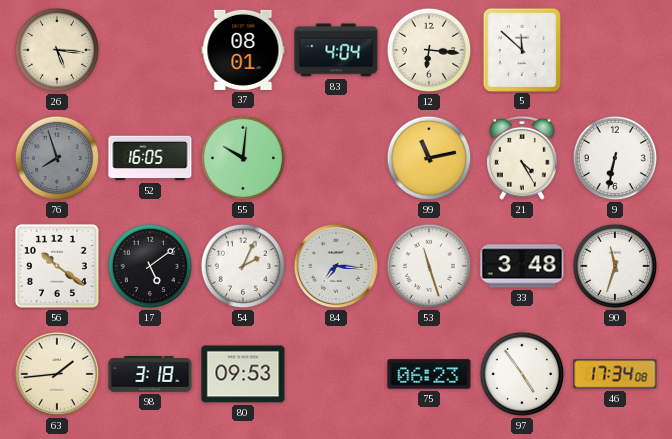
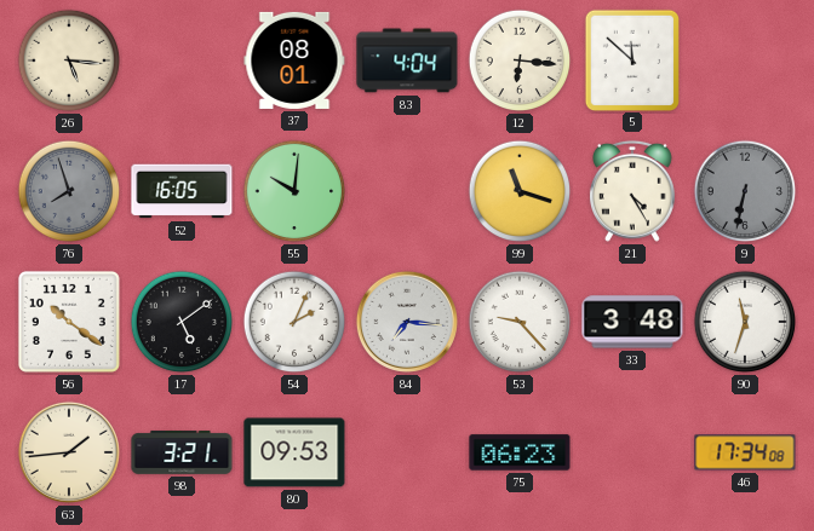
99: 11:13 -> 11:18 (520, 191)
9 dial: white -> grey (745, 191)
53: 11:27 -> 9:23 (520, 322)
98: 3:18 -> 3:21 (182, 454)
97: 4:54 -> none (522, 374)
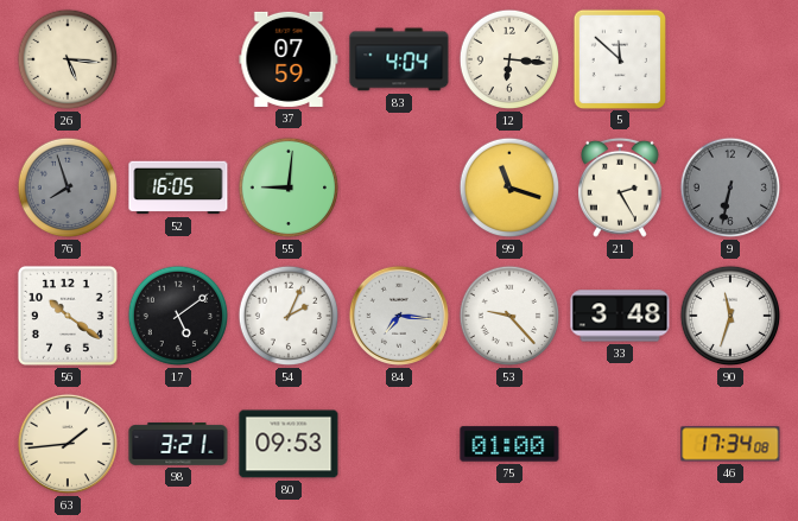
37: 08:01 -> 07:59 (289, 59)
55: 10:01 -> 9:01 (289, 188)
21: 4:25 -> 2:25 (620, 188)
75: 06:23 -> 01:00 (509, 444)
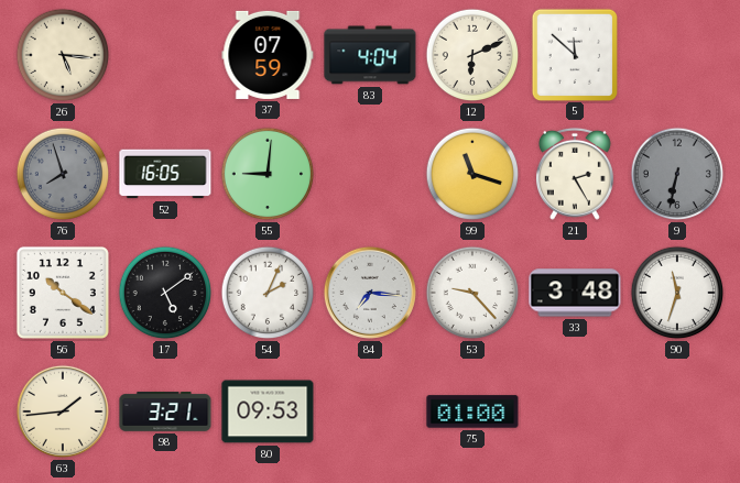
12: 6:16 -> 6:11 (472, 55)
46: 17:34 -> none (730, 444)
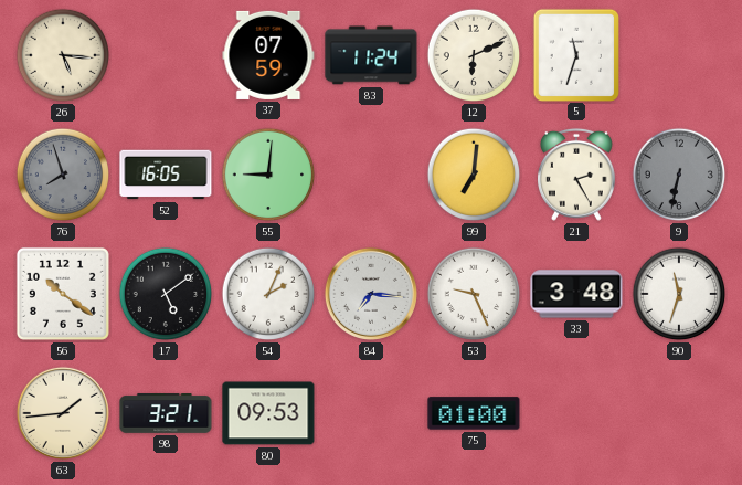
83: 4:04 -> 11:24 (371, 55)
5: 11:52 -> 11:33 (575, 54)
99: 11:18 -> 7:01 (474, 175)
53: 9:23 -> 9:26 (474, 294)
